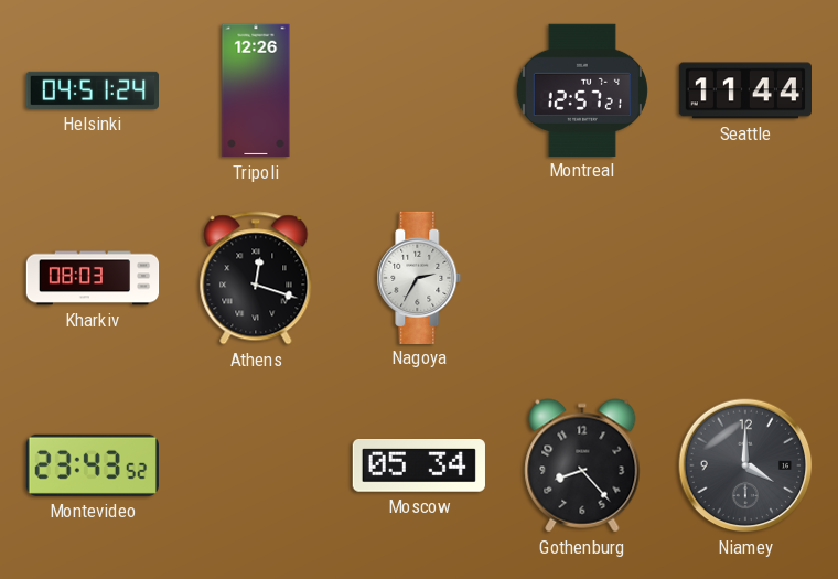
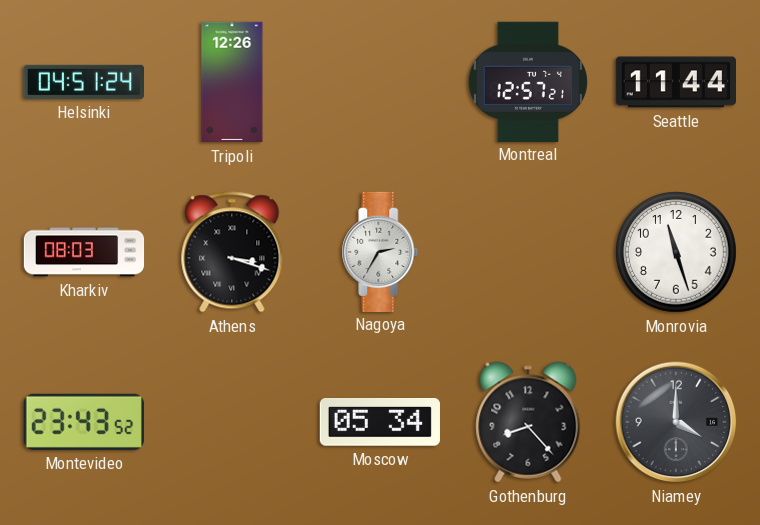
Athens: 12:18 -> 3:18 (232, 252)
Monrovia: none -> 11:27 (677, 253)
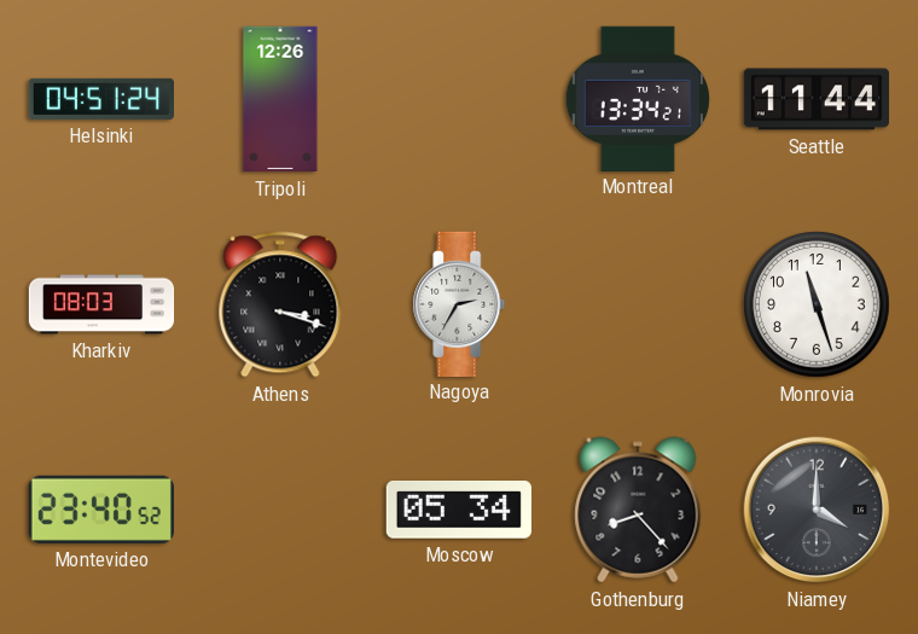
Montreal: 12:57 -> 13:34 (638, 98)
Montevideo: 23:43 -> 23:40 (101, 510)
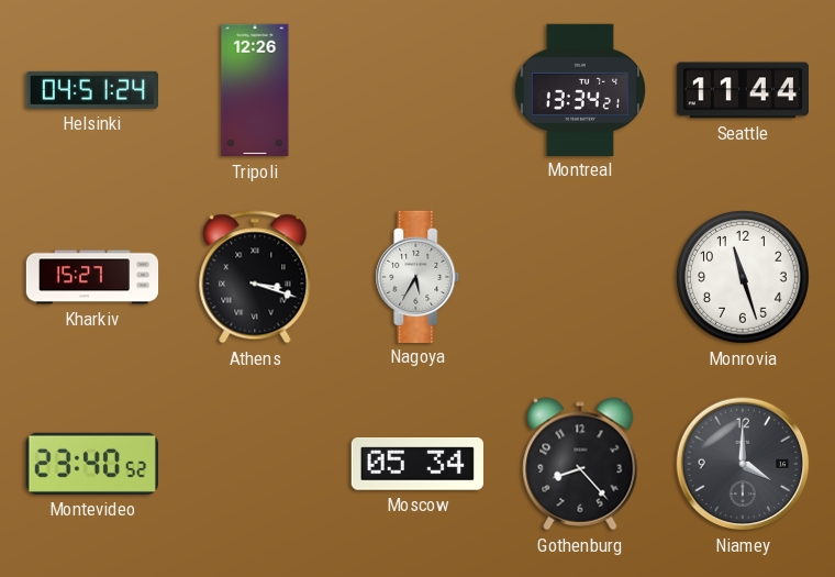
Kharkiv: 08:03 -> 15:27 (92, 277)
Nagoya: 2:35 -> 5:35 (417, 276)
